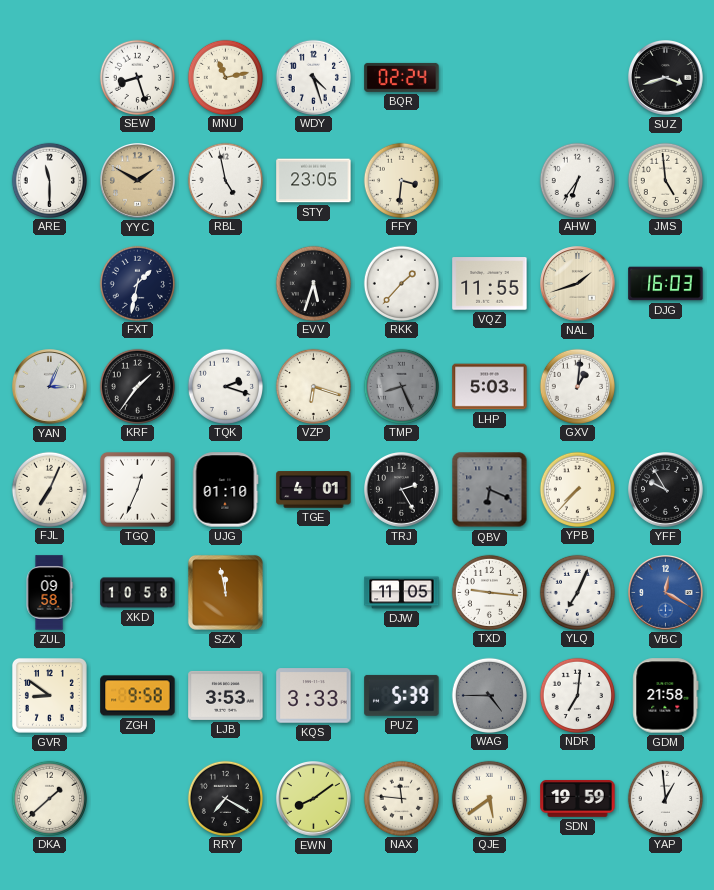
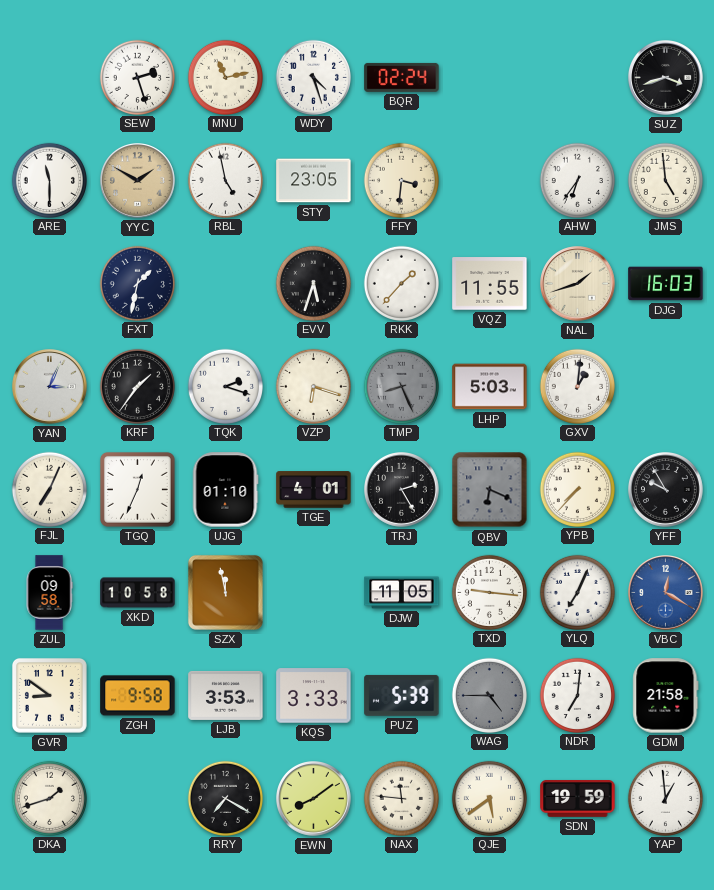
SEW: 8:27 -> 2:27 (137, 77)
DKA: 1:38 -> 1:42 (49, 798)
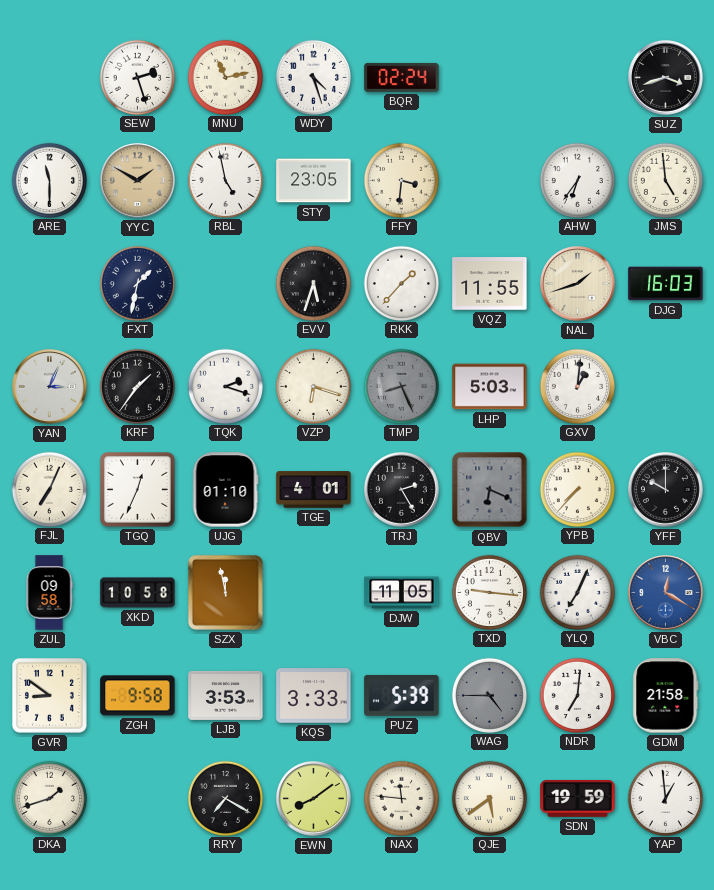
YFF: 9:55 -> 10:00 (666, 490)
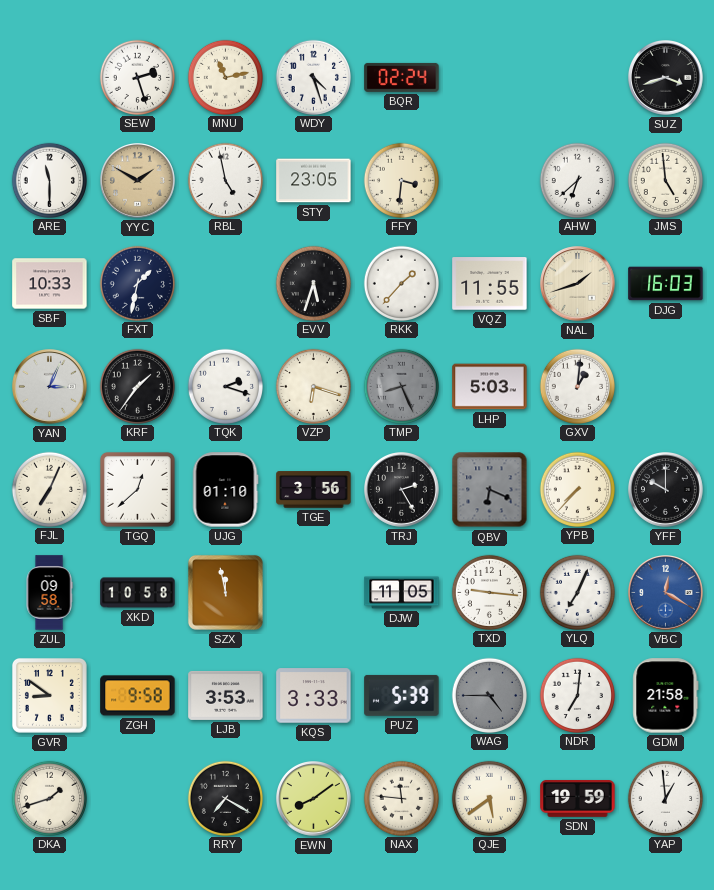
AHW: 6:36 -> 6:38 (577, 180)
SBF: none -> 10:33 (50, 284)
TGQ: 12:34 -> 12:38 (137, 489)
TGE: 4:01 -> 3:56 (314, 490)
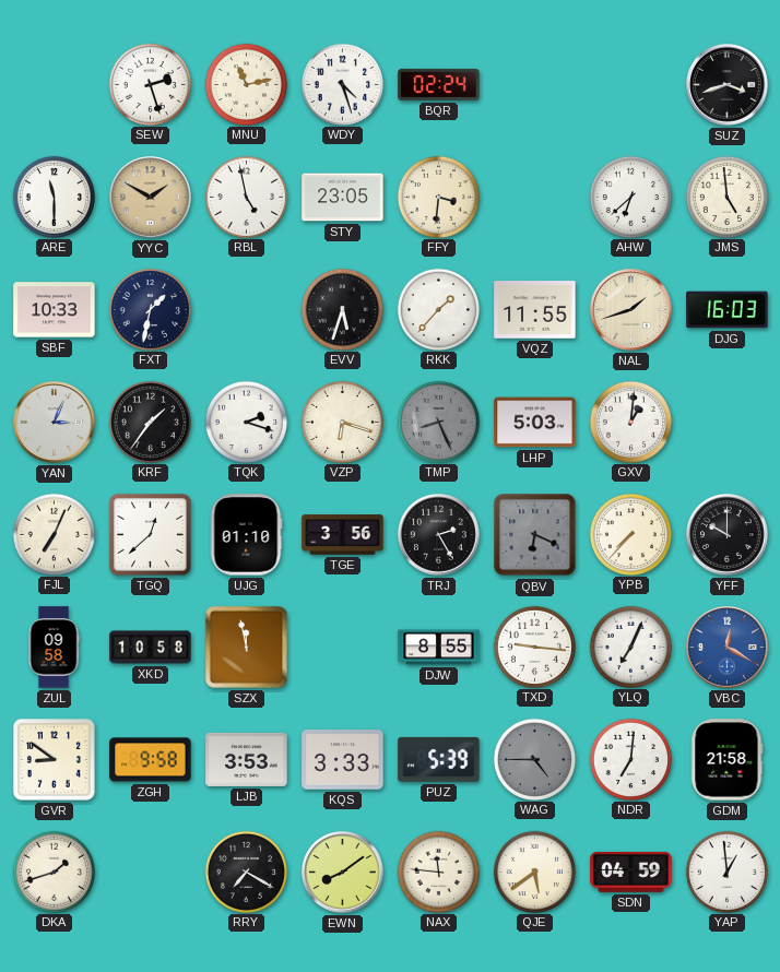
DJW: 11:05 -> 8:55 (439, 648)
SDN: 19:59 -> 04:59 (631, 872)
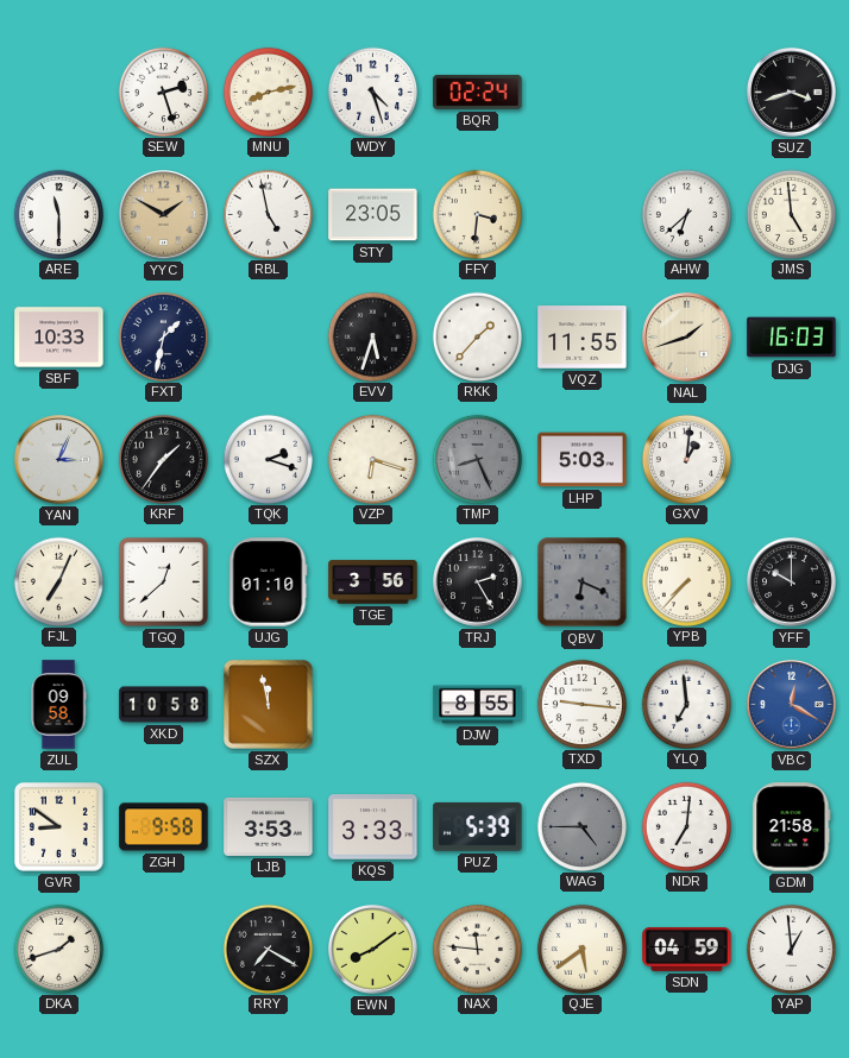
MNU: 11:13 -> 8:13 (268, 92)
YLQ: 7:04 -> 6:59 (686, 704)
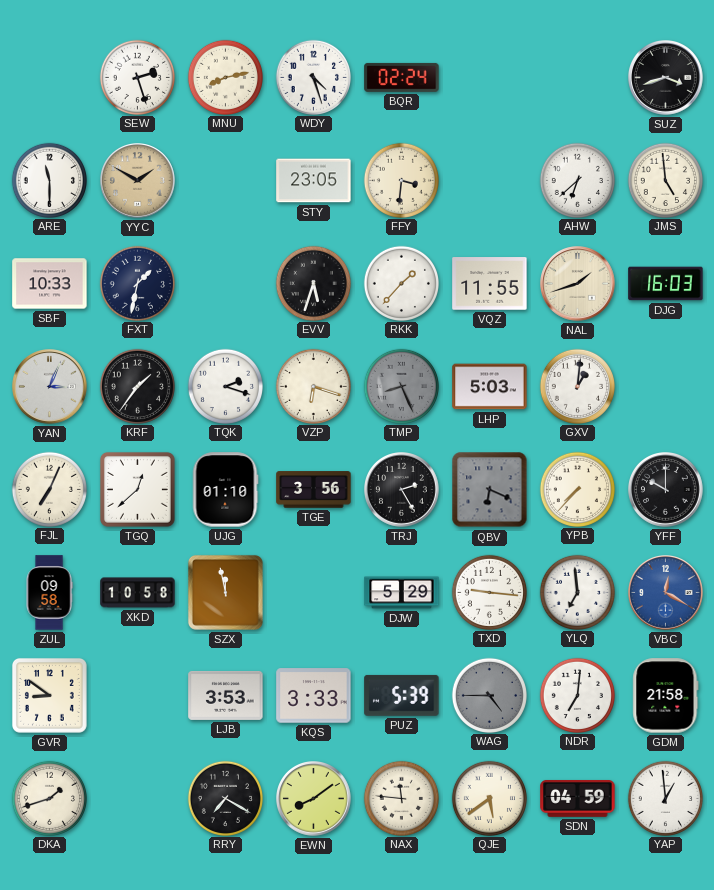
RBL: 4:58 -> none (268, 214)
DJW: 8:55 -> 5:29 (402, 593)
ZGH: 9:58 -> none (164, 827)
